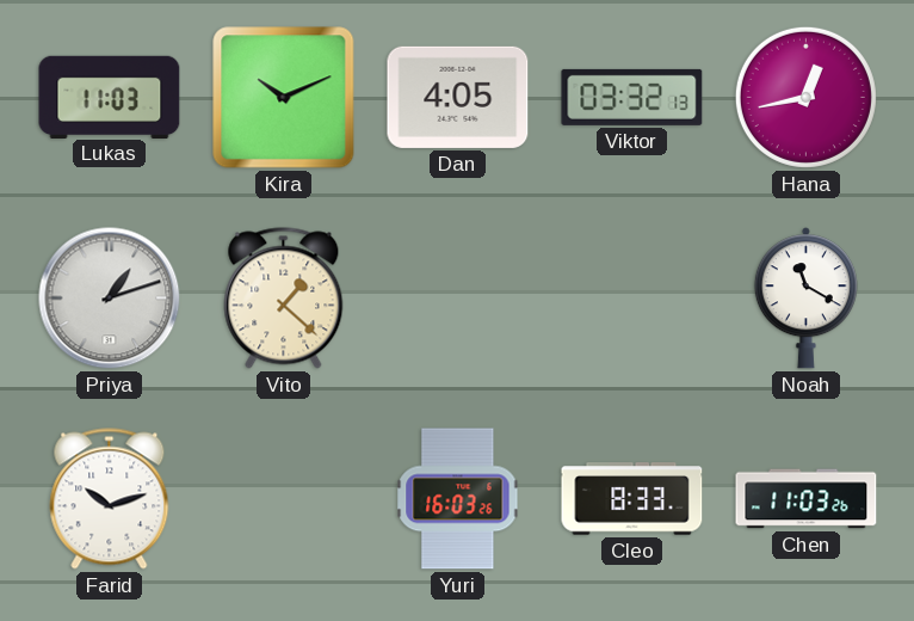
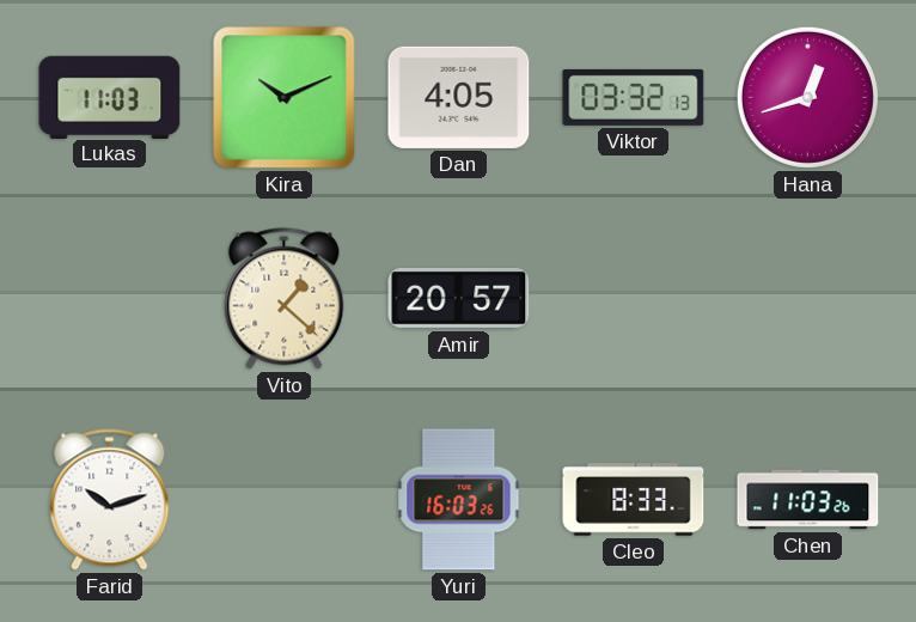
Hana: 12:43 -> 12:42 (807, 97)
Priya: 1:12 -> none (110, 299)
Amir: none -> 20:57 (459, 299)
Noah: 11:20 -> none (805, 299)
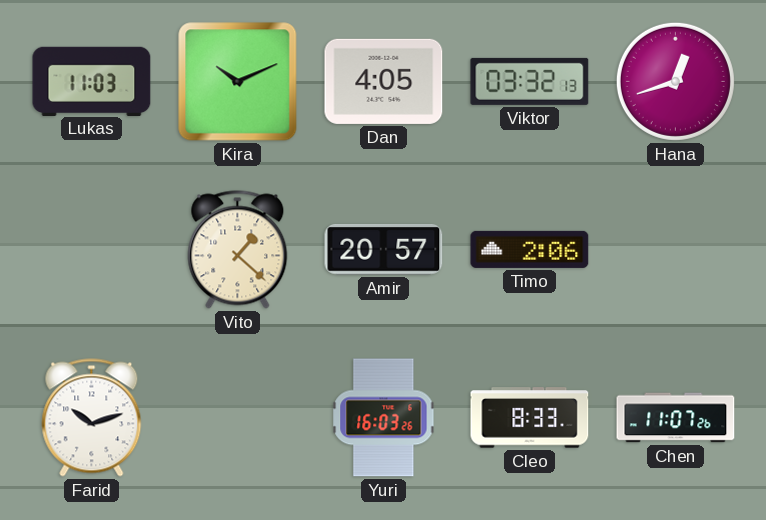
Timo: none -> 2:06 (530, 249)
Chen: 11:03 -> 11:07 (676, 418)
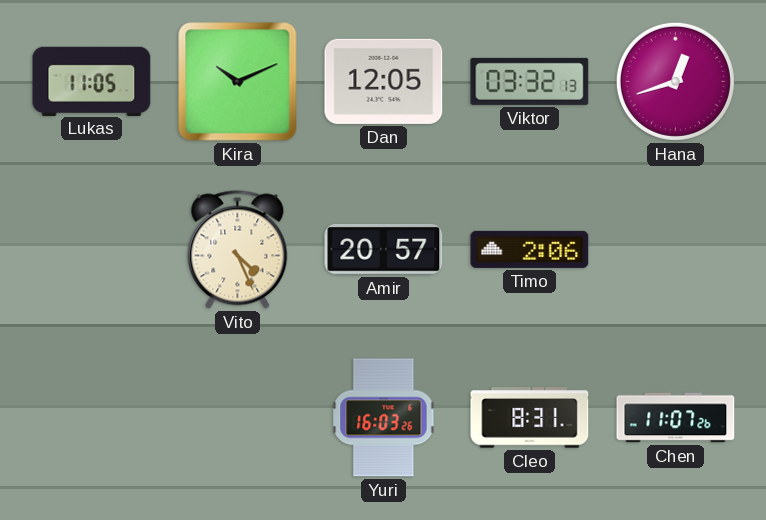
Lukas: 11:03 -> 11:05 (92, 81)
Dan: 4:05 -> 12:05 (384, 81)
Vito: 1:22 -> 4:26 (238, 250)
Farid: 10:12 -> none (92, 418)
Cleo: 8:33 -> 8:31 (530, 418)
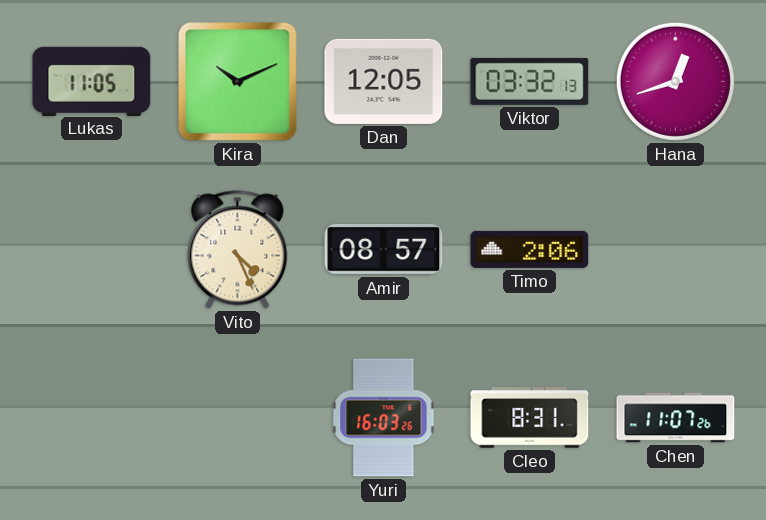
Amir: 20:57 -> 08:57 (384, 250)
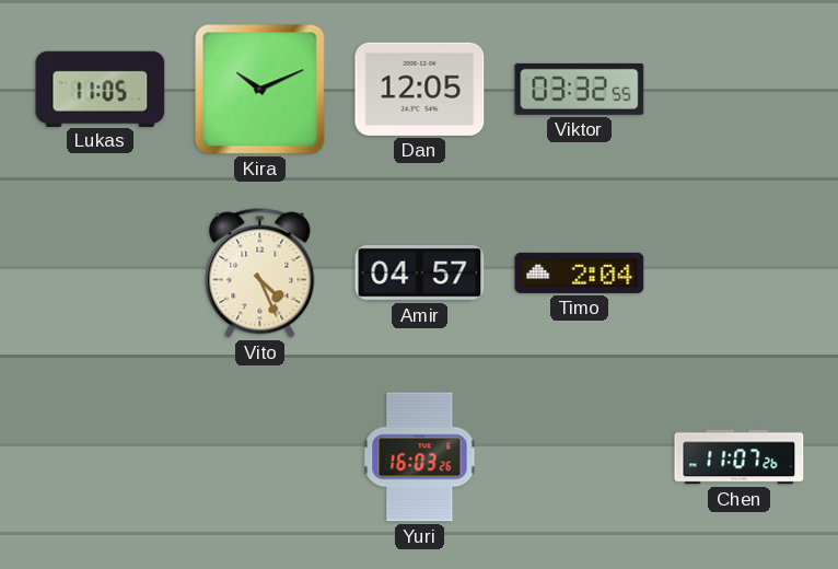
Viktor: 03:32:13 -> 03:32:55 (580, 89)
Hana: 12:42 -> none (675, 81)
Amir: 08:57 -> 04:57 (420, 274)
Timo: 2:06 -> 2:04 (580, 272)
Cleo: 8:31 -> none (530, 418)
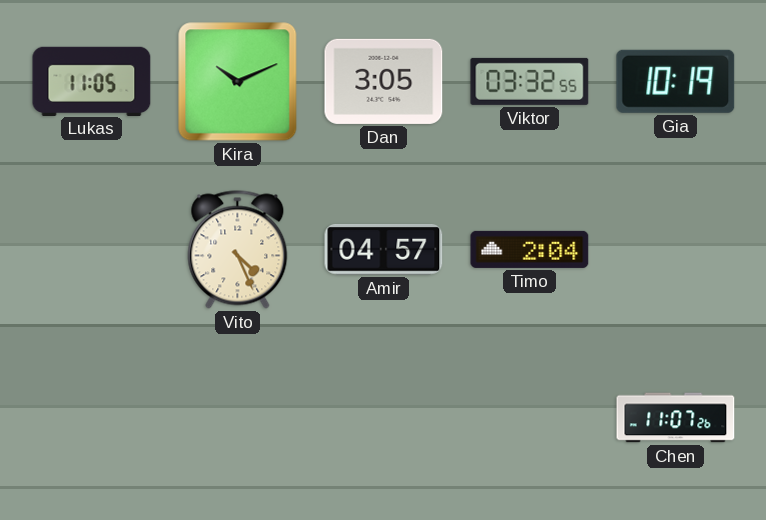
Dan: 12:05 -> 3:05 (384, 81)
Gia: none -> 10:19 (676, 81)
Yuri: 16:03 -> none (420, 457)
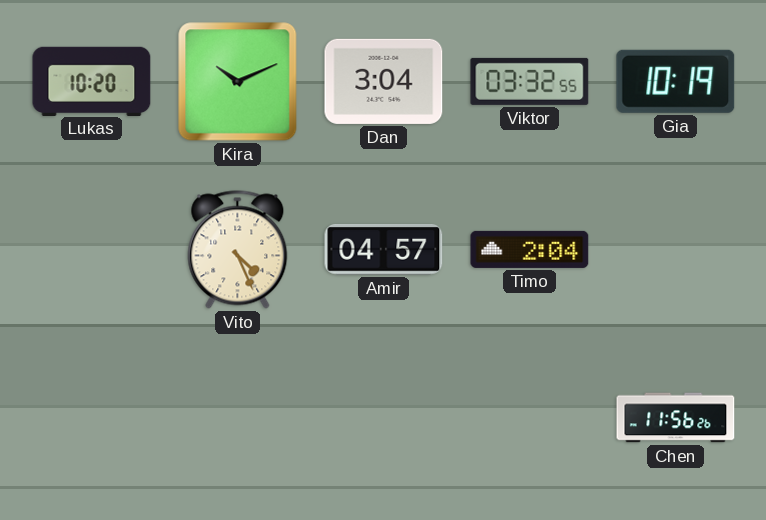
Lukas: 11:05 -> 10:20 (92, 81)
Dan: 3:05 -> 3:04 (384, 81)
Chen: 11:07 -> 11:56 (676, 418)
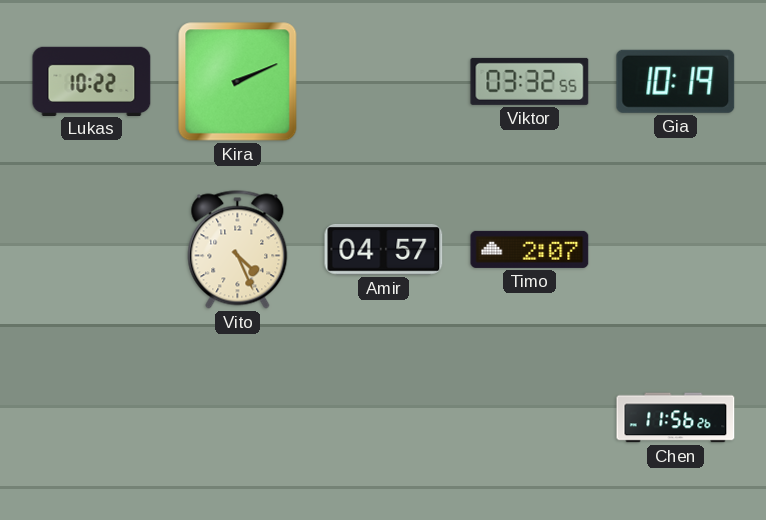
Lukas: 10:20 -> 10:22 (92, 81)
Kira: 10:11 -> 2:11 (238, 82)
Dan: 3:04 -> none (384, 81)
Timo: 2:04 -> 2:07 (530, 249)
